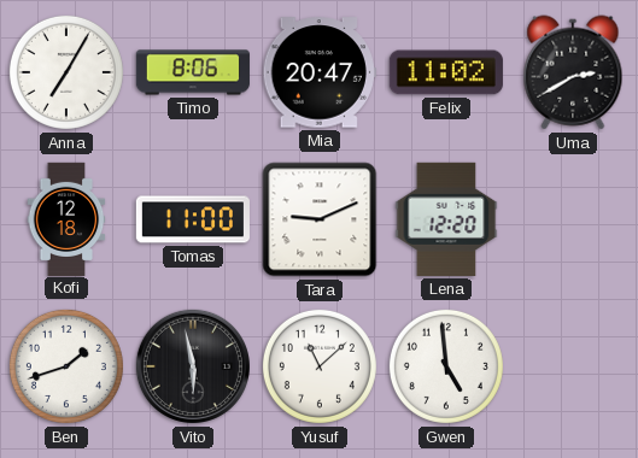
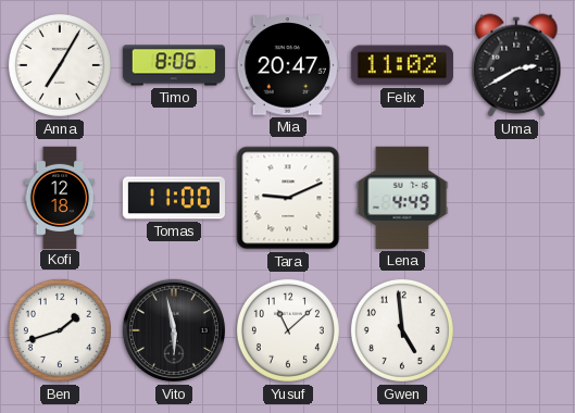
Lena: 12:20 -> 4:49 (402, 198)
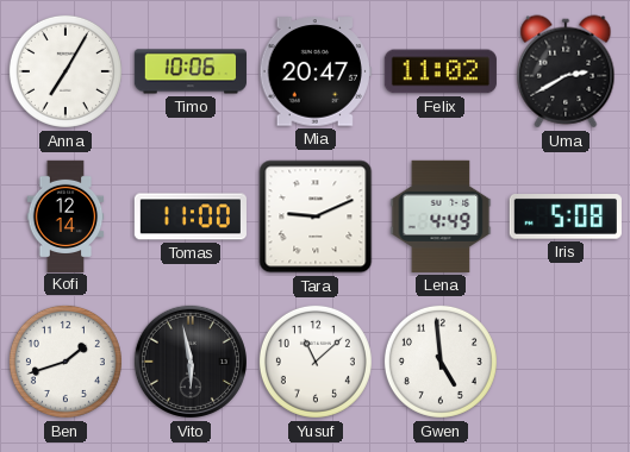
Timo: 8:06 -> 10:06 (191, 71)
Kofi: 12:18 -> 12:14 (66, 215)
Iris: none -> 5:08 (566, 218)
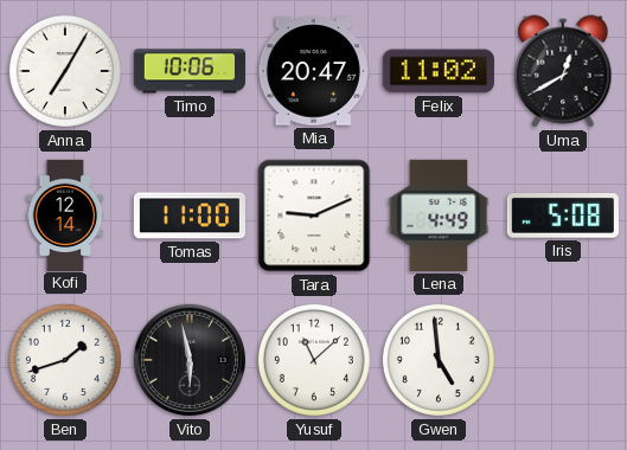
Uma: 2:40 -> 12:40 (563, 71)
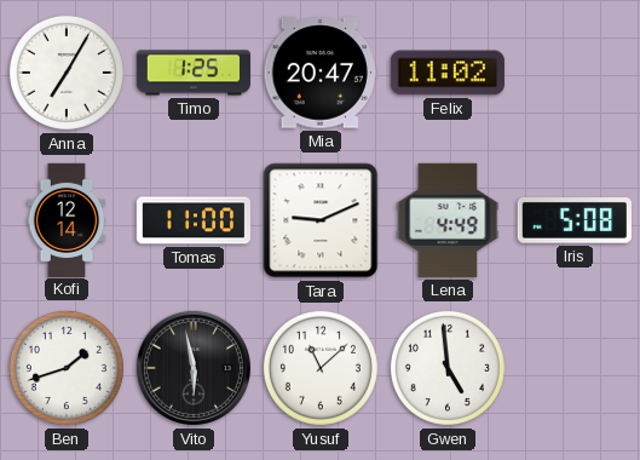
Timo: 10:06 -> 1:25 (194, 73)
Uma: 12:40 -> none (563, 71)
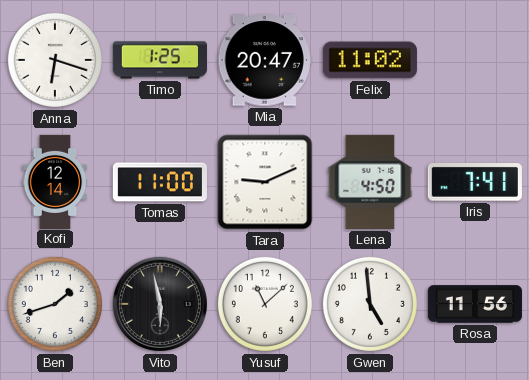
Anna: 7:05 -> 6:18 (55, 60)
Lena: 4:49 -> 4:50 (370, 182)
Iris: 5:08 -> 7:41 (475, 183)
Rosa: none -> 11:56 (474, 304)
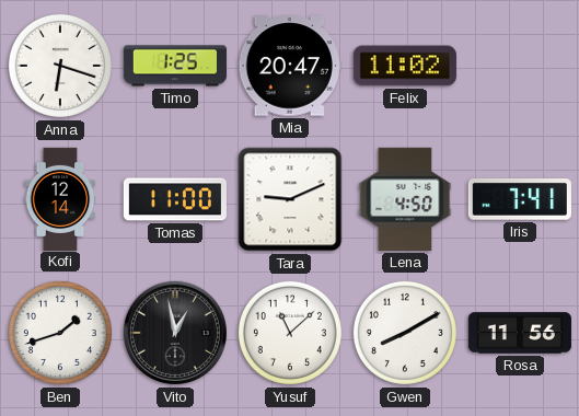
Vito: 5:58 -> 12:58 (175, 333)
Gwen: 4:59 -> 8:10 (405, 333)
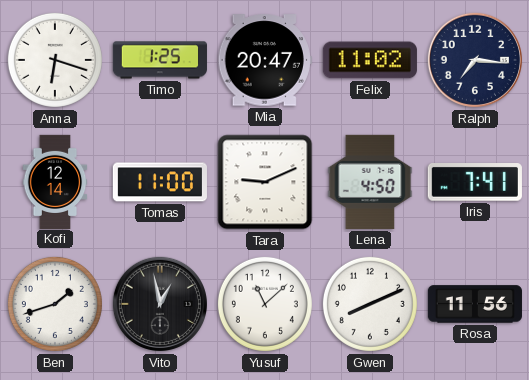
Ralph: none -> 7:16 (475, 60)
Gwen: 8:10 -> 8:11 (370, 304)
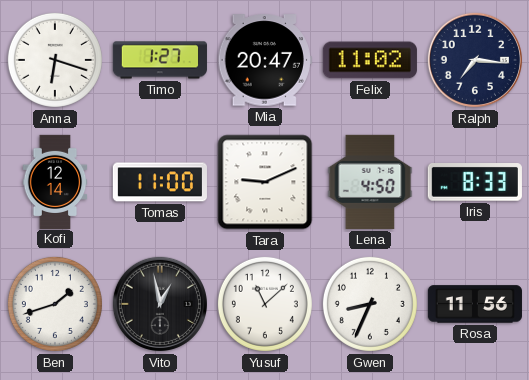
Timo: 1:25 -> 1:27 (160, 60)
Iris: 7:41 -> 8:33 (475, 183)
Gwen: 8:11 -> 8:34 (370, 304)
